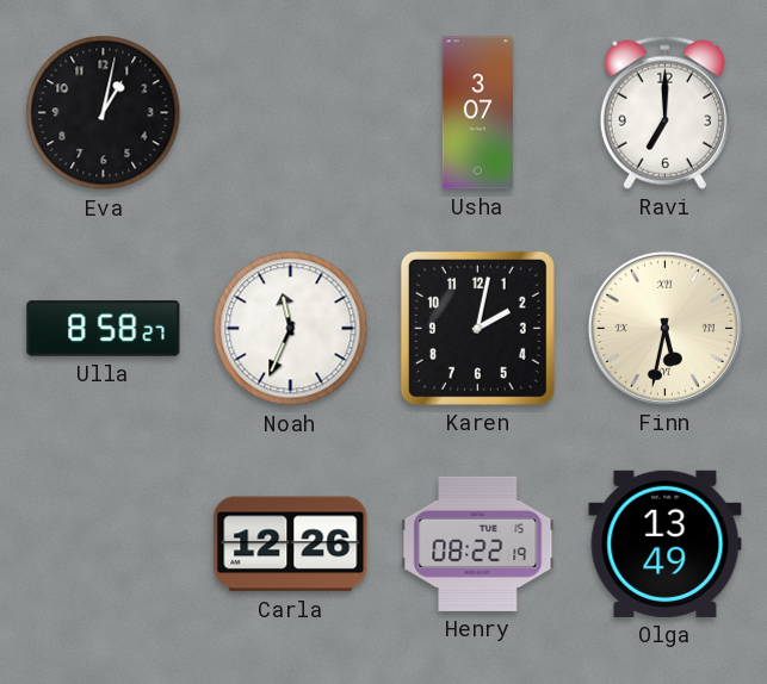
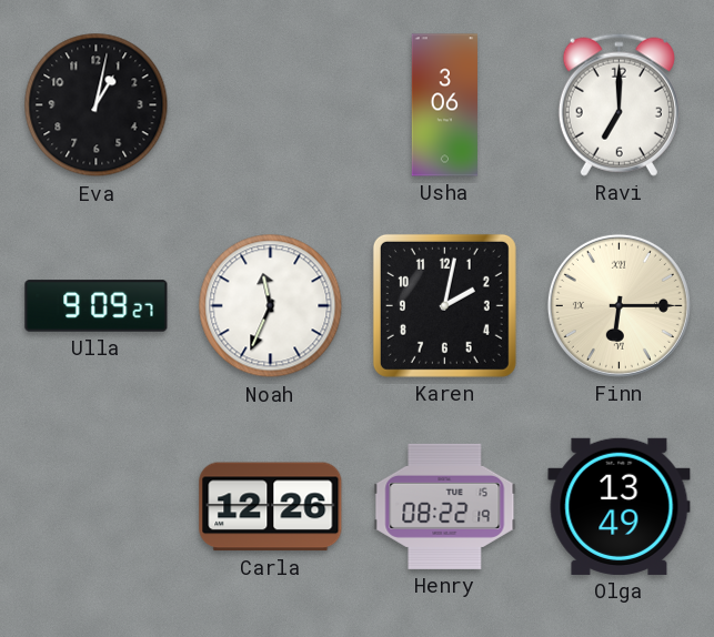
Usha: 3:07 -> 3:06 (445, 105)
Ulla: 8:58 -> 9:09 (97, 306)
Finn: 5:32 -> 6:15 (619, 305)
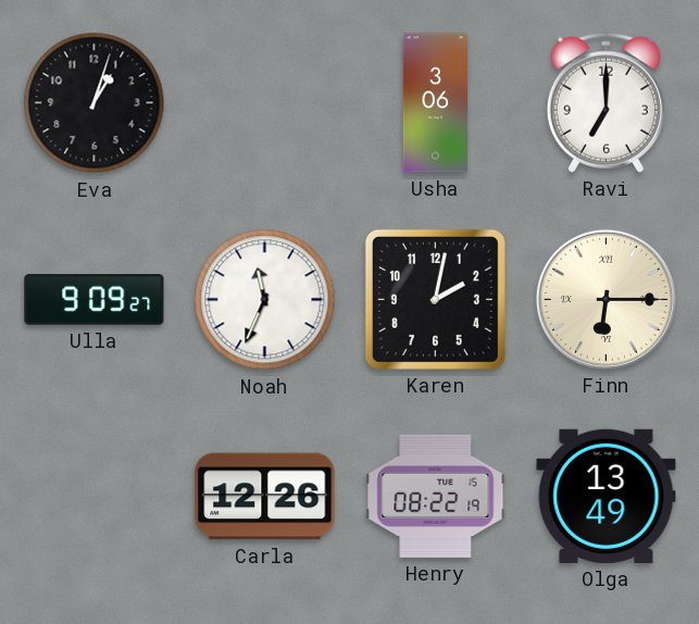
Eva: 1:02 -> 1:03 (95, 103)
